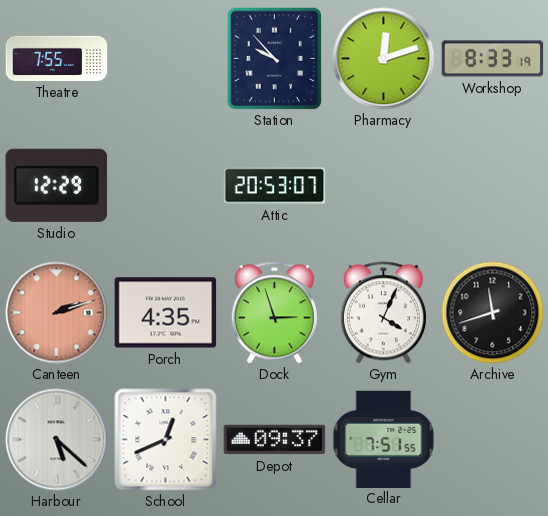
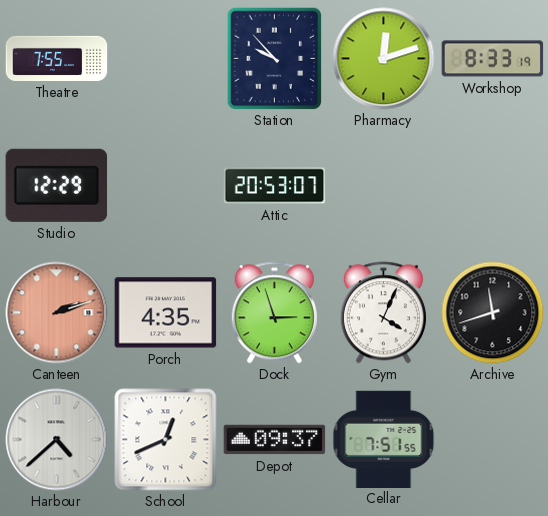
Harbour: 5:22 -> 4:38 (57, 440)
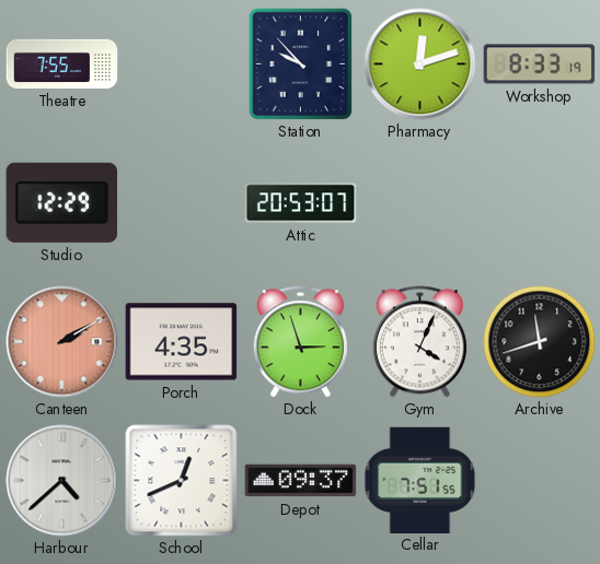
Canteen: 2:12 -> 2:10 (62, 342)
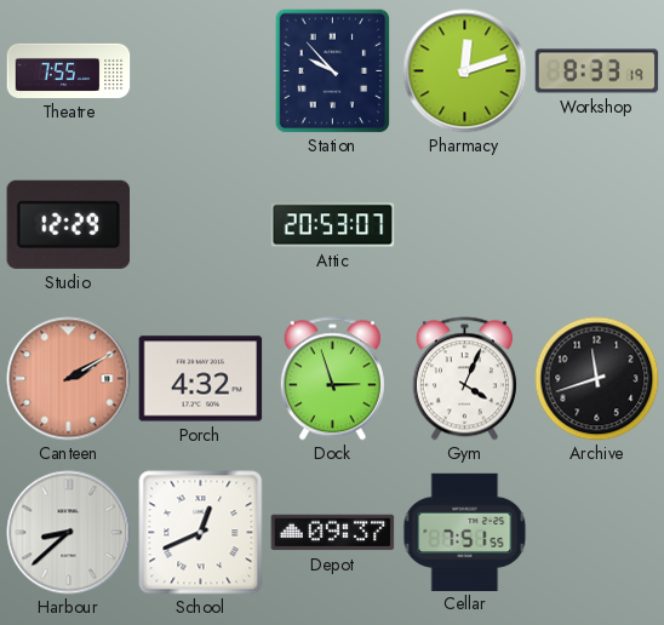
Porch: 4:35 -> 4:32 (201, 379)
Harbour: 4:38 -> 8:38 (69, 533)
